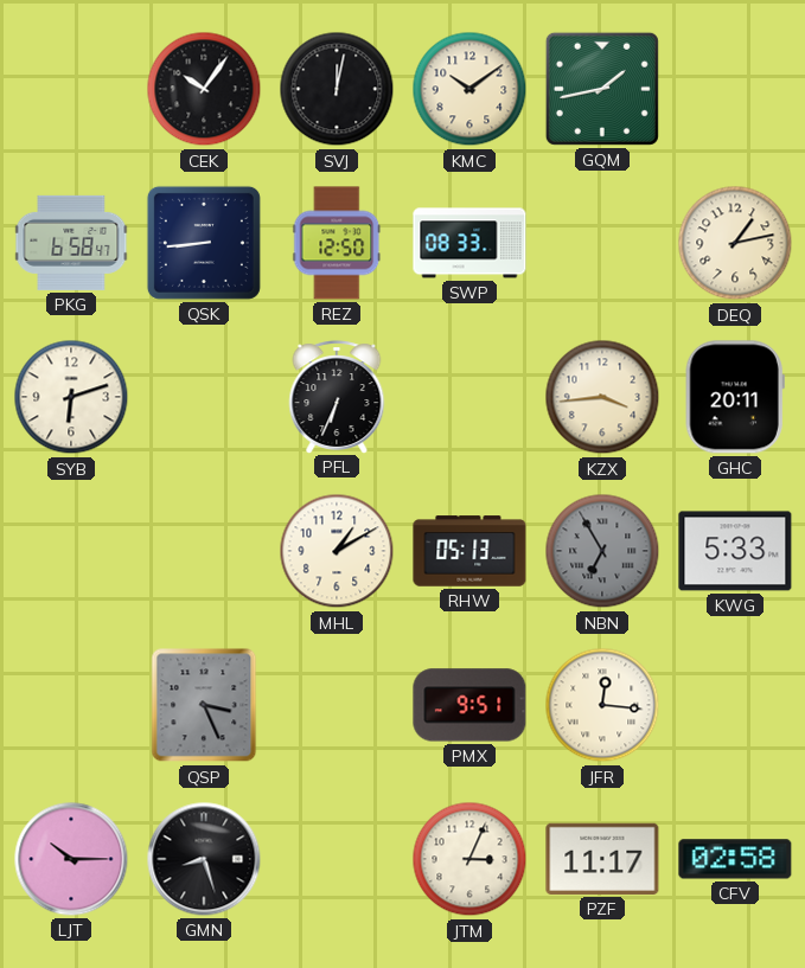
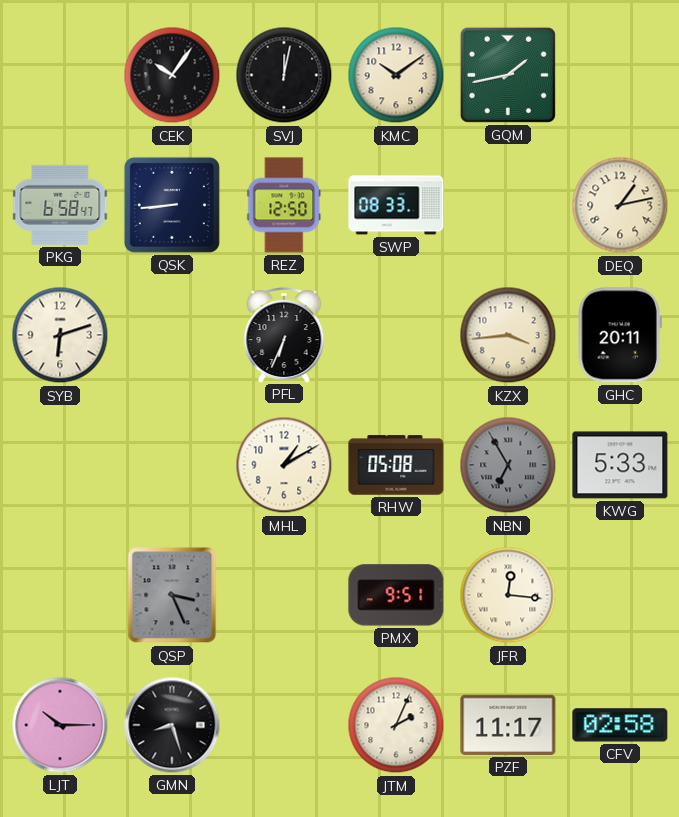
RHW: 05:13 -> 05:08 (396, 465)
JTM: 3:04 -> 2:04 (396, 725)
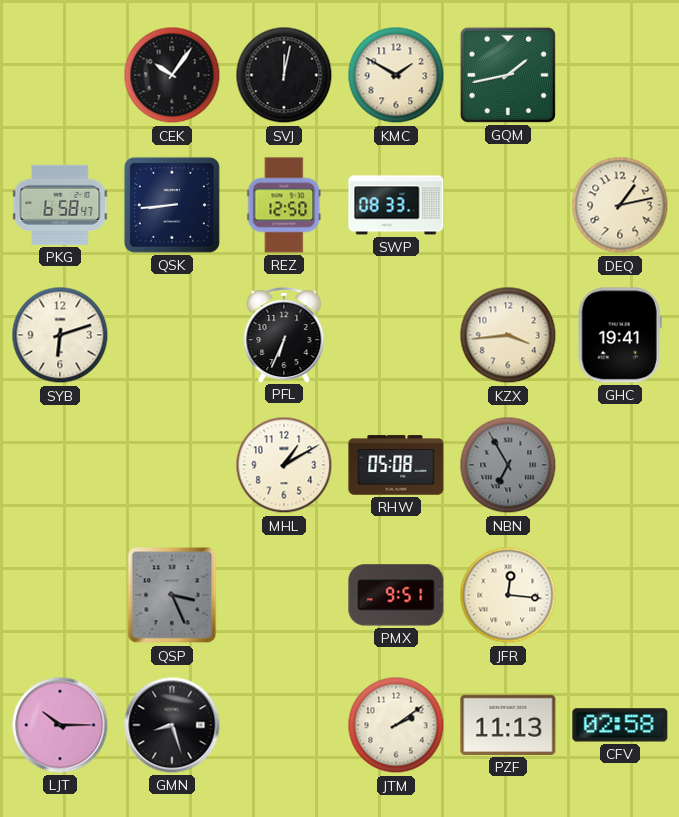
KMC: 10:09 -> 1:50 (396, 75)
GHC: 20:11 -> 19:41 (620, 335)
KWG: 5:33 -> none (620, 465)
JTM: 2:04 -> 2:09 (396, 725)
PZF: 11:17 -> 11:13 (508, 725)
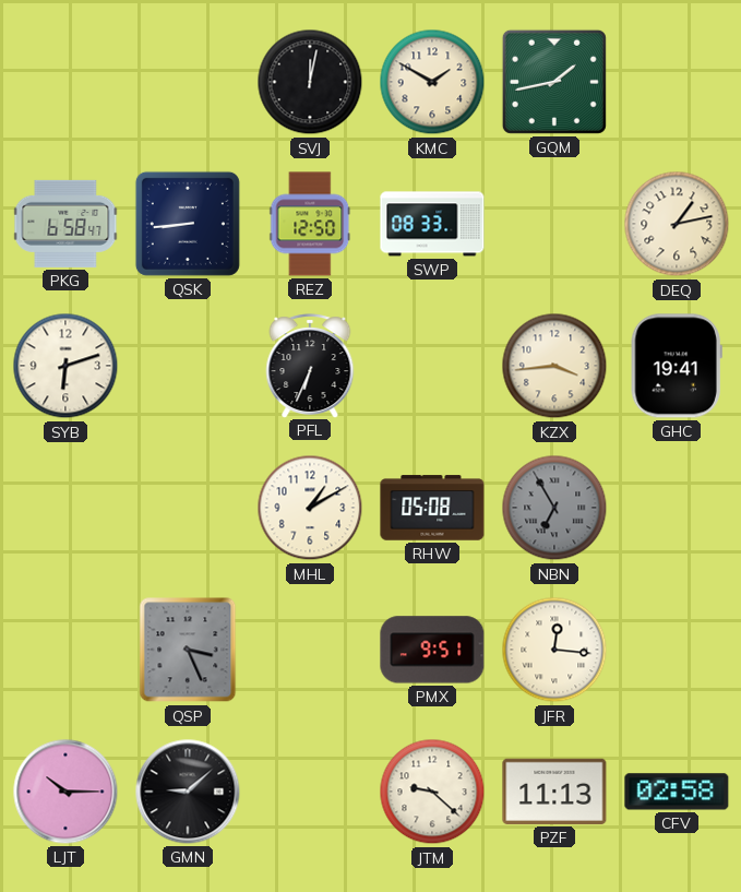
CEK: 10:06 -> none (172, 75)
GMN: 8:27 -> 9:08 (188, 792)
JTM: 2:09 -> 9:22 (432, 792)
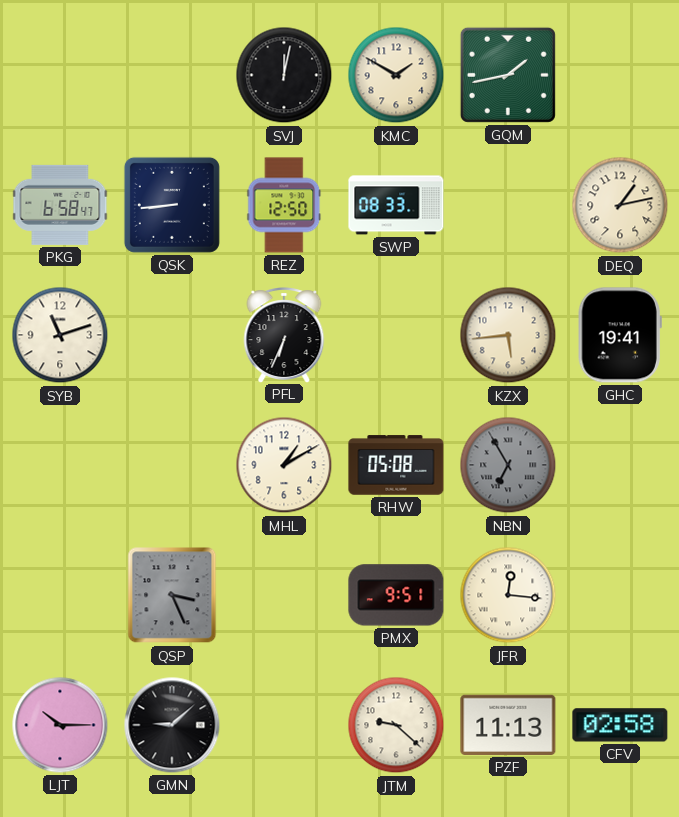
SYB: 6:12 -> 11:12 (60, 335)
KZX: 3:44 -> 5:44 (508, 335)
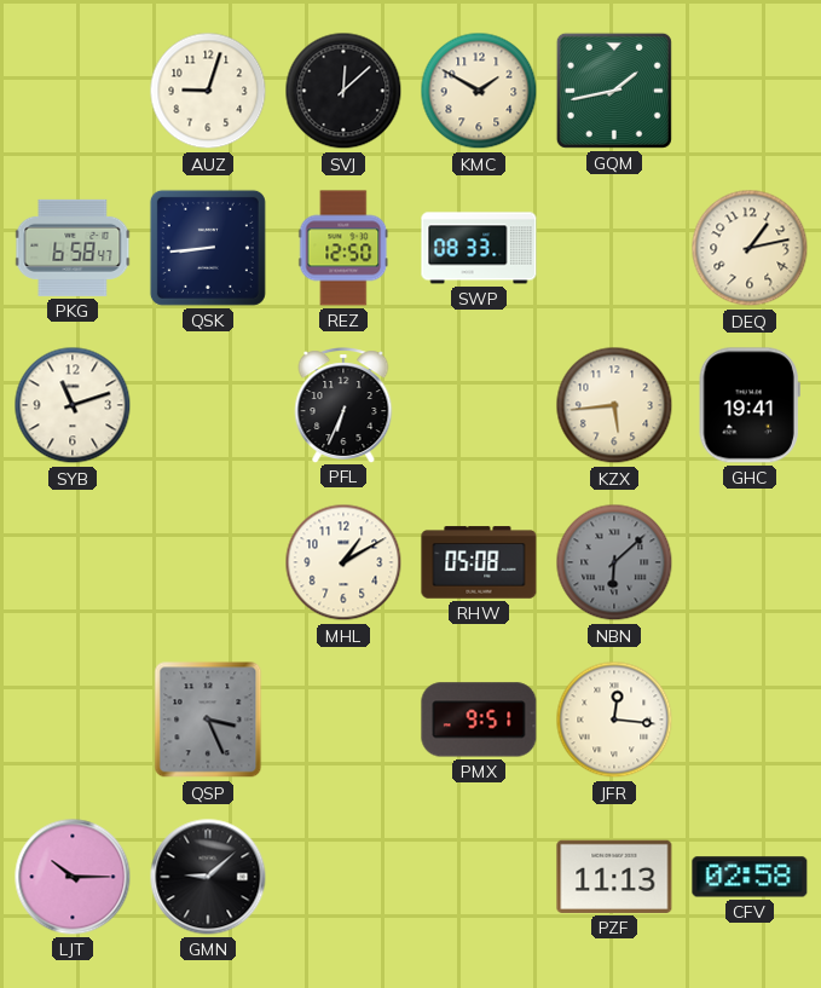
AUZ: none -> 9:03 (208, 91)
SVJ: 12:02 -> 12:08 (343, 91)
NBN: 6:55 -> 6:08 (614, 562)
JTM: 9:22 -> none (396, 725)
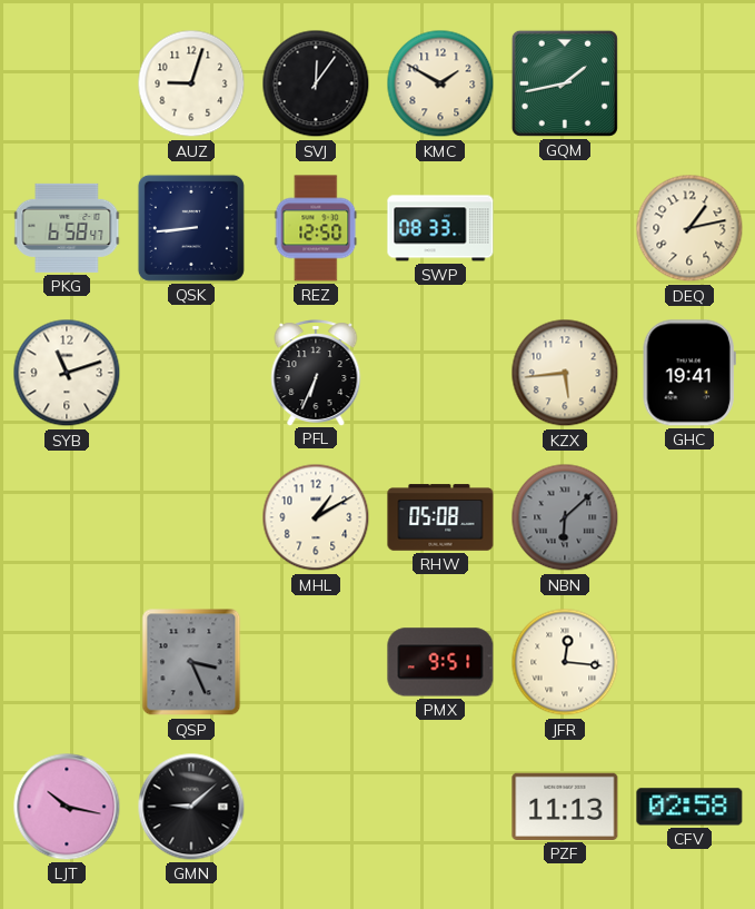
SVJ: 12:08 -> 12:06 (316, 83)
LJT: 10:15 -> 10:17 (67, 807)
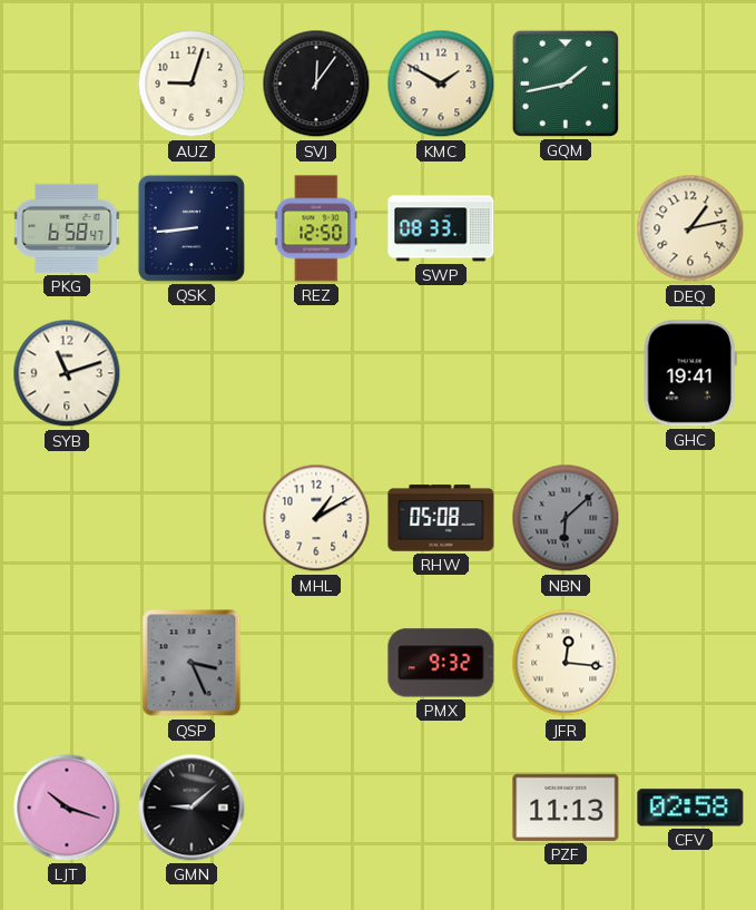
PFL: 6:34 -> none (316, 373)
KZX: 5:44 -> none (565, 373)
PMX: 9:51 -> 9:32 (441, 663)
LJT: 10:17 -> 10:18 (67, 808)
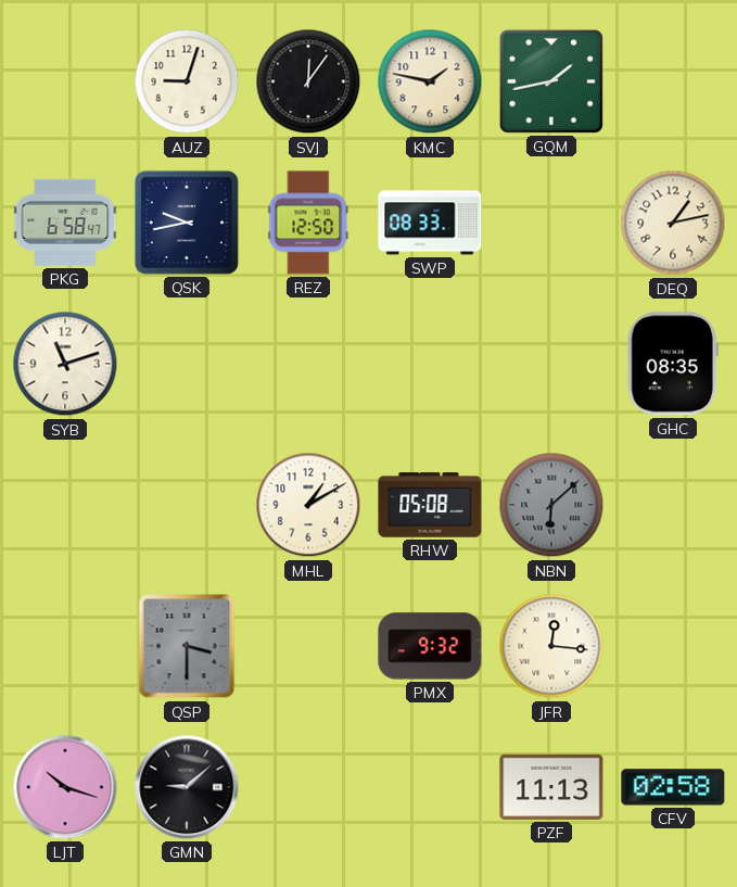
KMC: 1:50 -> 1:47 (430, 81)
QSK: 8:44 -> 9:43 (187, 223)
GHC: 19:41 -> 08:35 (673, 364)
QSP: 3:26 -> 3:30 (187, 646)
